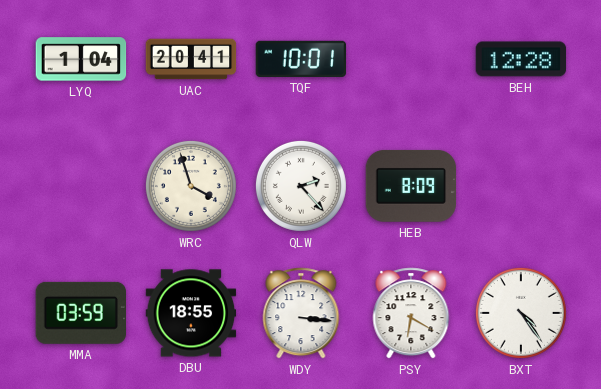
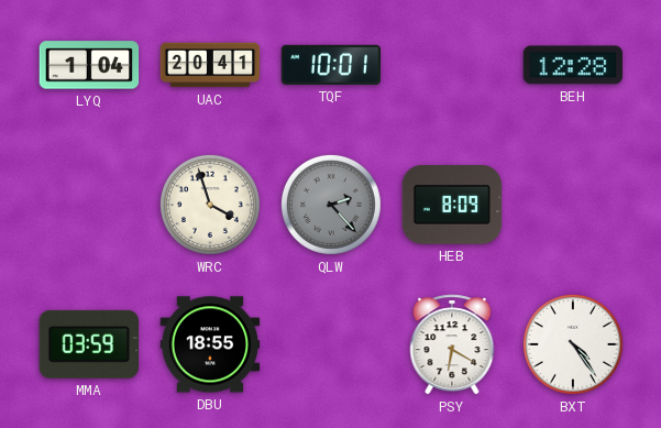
QLW dial: white -> grey (331, 205)
WDY: 3:16 -> none (301, 313)
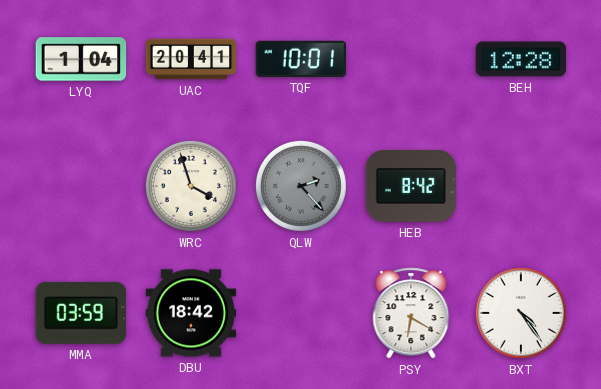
HEB: 8:09 -> 8:42 (411, 186)
DBU: 18:55 -> 18:42 (191, 313)
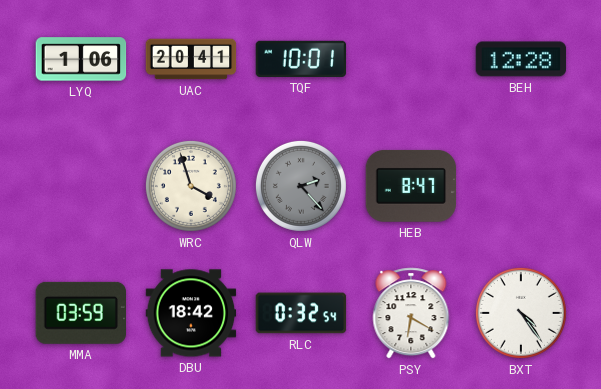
LYQ: 1:04 -> 1:06 (81, 59)
HEB: 8:42 -> 8:47 (411, 186)
RLC: none -> 0:32 (301, 313)
